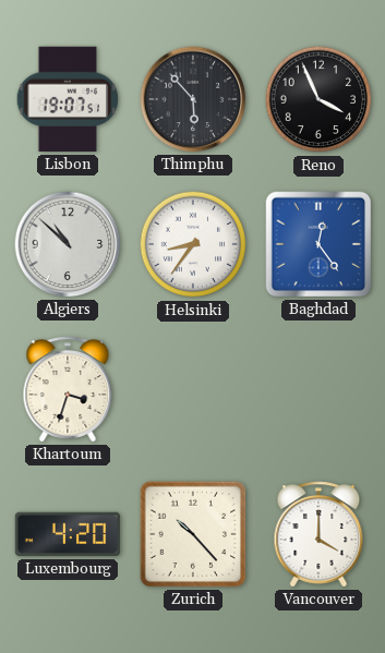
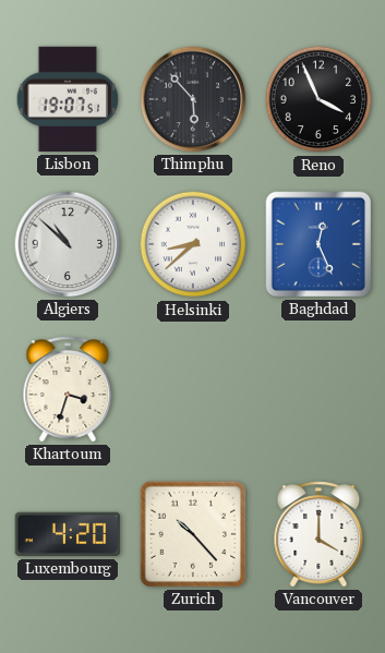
Helsinki: 8:36 -> 8:38 (193, 244)
Baghdad: 12:24 -> 12:26 (318, 244)
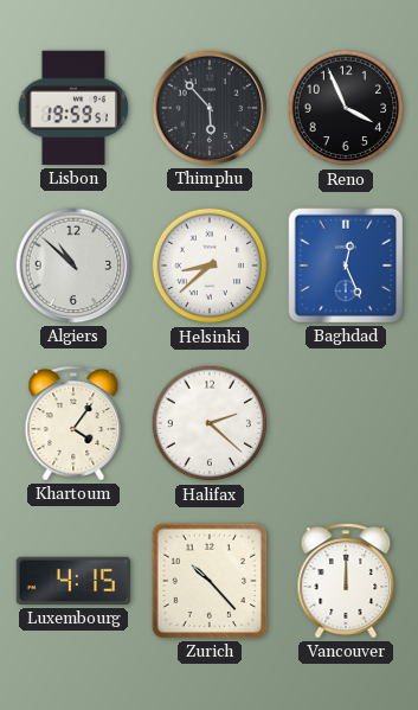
Lisbon: 19:07 -> 19:59 (73, 108)
Khartoum: 3:33 -> 4:06 (73, 423)
Halifax: none -> 2:22 (210, 423)
Luxembourg: 4:20 -> 4:15 (73, 581)
Vancouver: 4:00 -> 12:00 (346, 581)
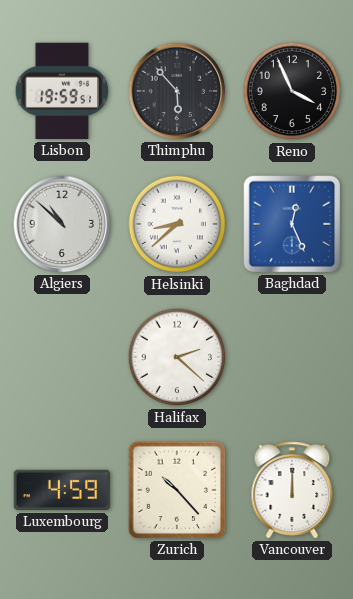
Khartoum: 4:06 -> none (73, 423)
Luxembourg: 4:15 -> 4:59 (62, 490)
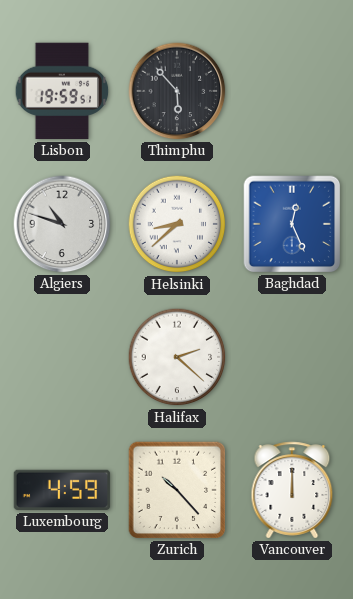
Reno: 3:56 -> none (292, 91)
Algiers: 10:52 -> 10:48 (62, 224)
